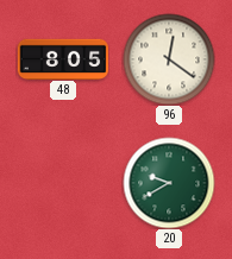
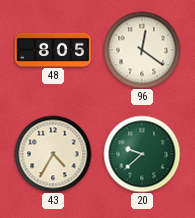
43: none -> 4:35 (53, 154)
20: 9:40 -> 9:38 (142, 154)
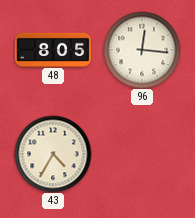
96: 12:21 -> 12:16 (142, 50)
20: 9:38 -> none (142, 154)
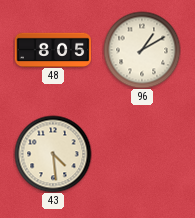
96: 12:16 -> 1:10 (142, 50)
43: 4:35 -> 4:29 (53, 154)
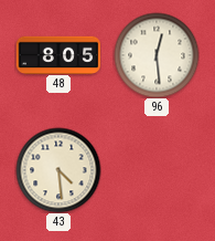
96: 1:10 -> 12:29 (157, 55)
